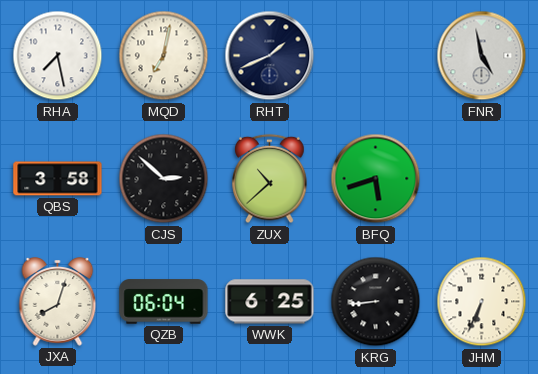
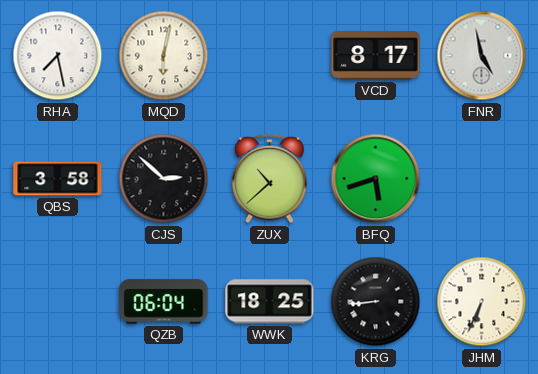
MQD: 7:02 -> 6:02 (164, 56)
RHT: 1:41 -> none (270, 56)
VCD: none -> 8:17 (376, 56)
JXA: 8:03 -> none (58, 302)
WWK: 6:25 -> 18:25 (270, 302)
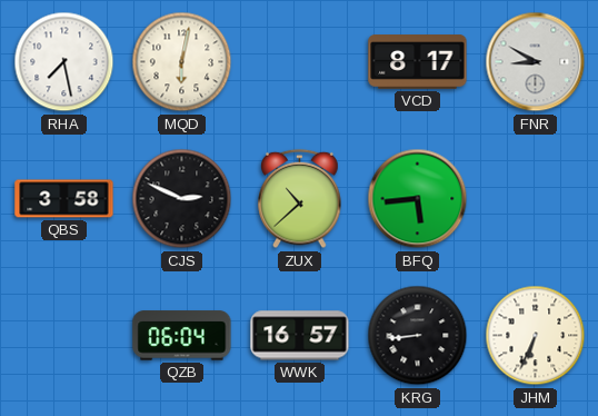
FNR: 4:58 -> 8:50 (536, 62)
CJS: 2:52 -> 2:49 (182, 199)
BFQ: 5:42 -> 5:44 (418, 199)
WWK: 18:25 -> 16:57 (300, 336)
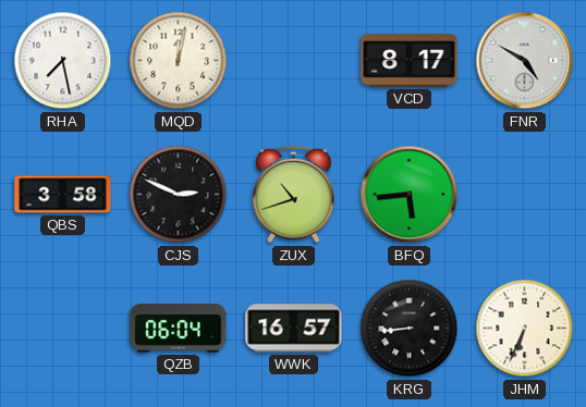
MQD: 6:02 -> 12:02 (179, 61)
FNR: 8:50 -> 4:50 (525, 61)
ZUX: 10:38 -> 10:42 (294, 195)
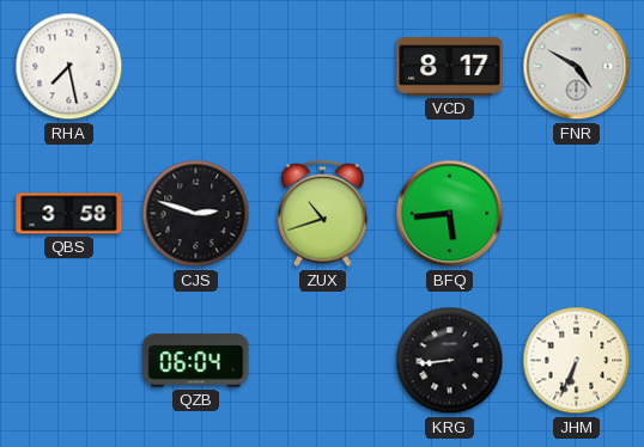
MQD: 12:02 -> none (179, 61)
CJS: 2:49 -> 2:48 (196, 214)
WWK: 16:57 -> none (294, 329)
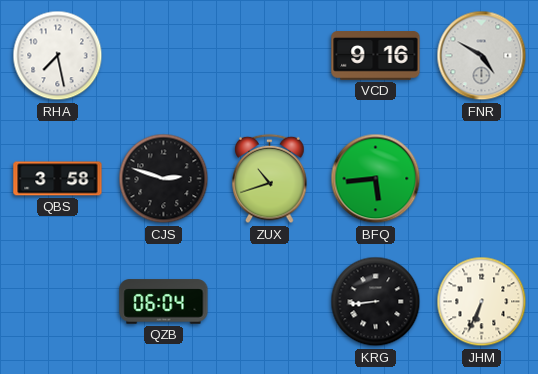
VCD: 8:17 -> 9:16 (376, 56)
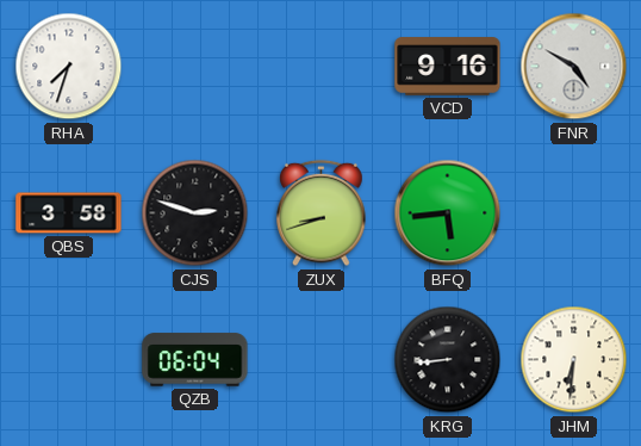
RHA: 7:28 -> 7:33 (69, 67)
ZUX: 10:42 -> 8:42 (322, 213)
JHM: 6:34 -> 6:31 (574, 360)
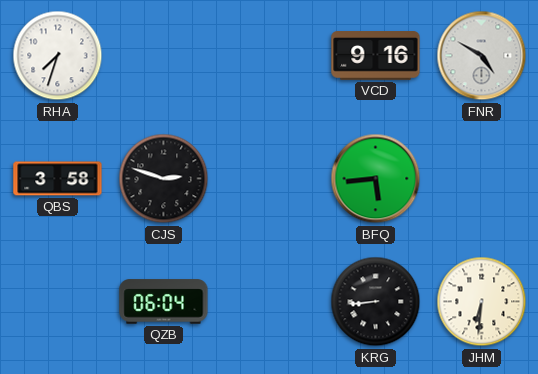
ZUX: 8:42 -> none (322, 213)
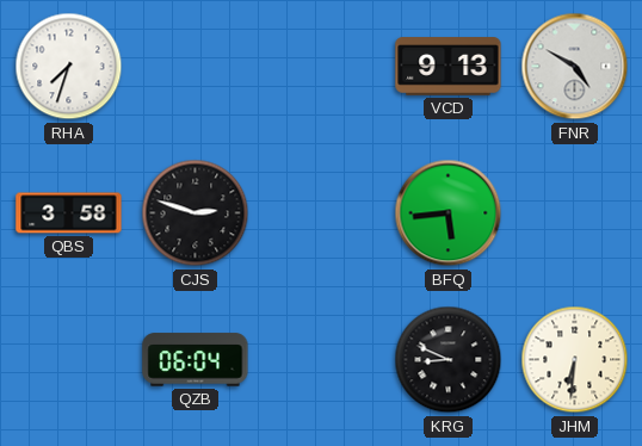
VCD: 9:16 -> 9:13 (449, 67)
KRG: 8:44 -> 8:49 (449, 360)
